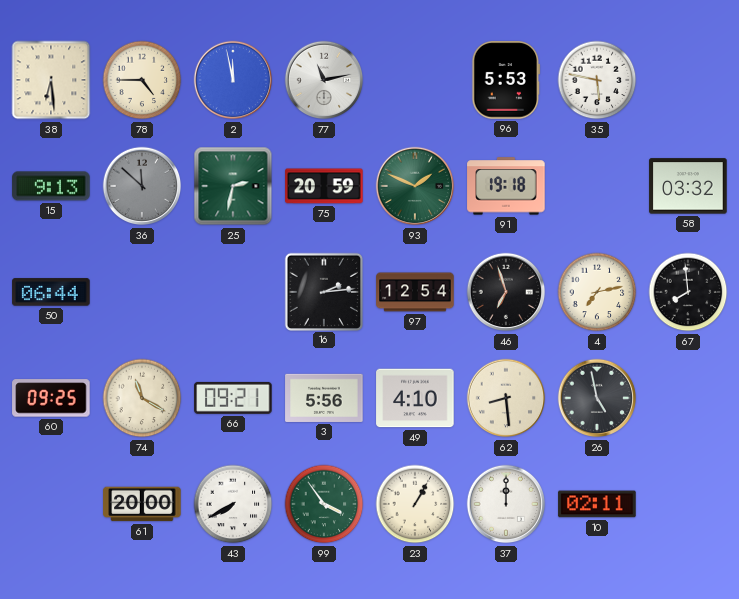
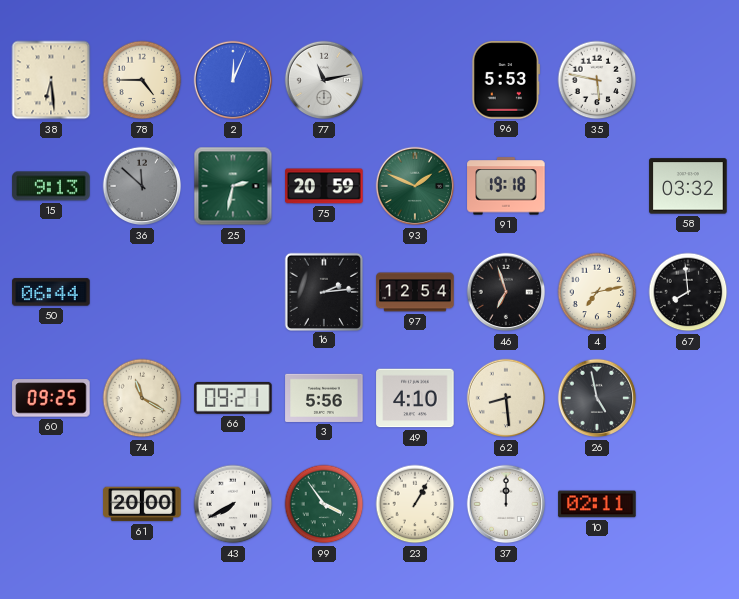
2: 11:58 -> 12:04 (233, 80)
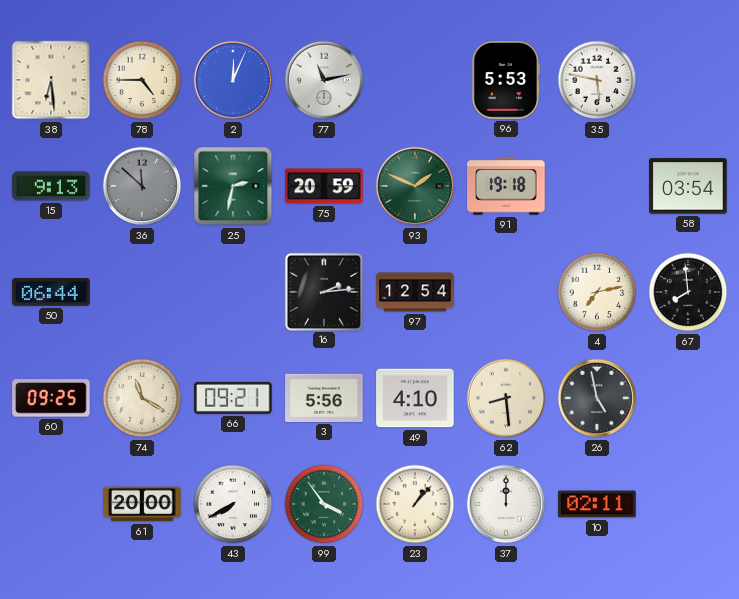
58: 03:32 -> 03:54 (688, 186)
46: 6:57 -> none (506, 292)
23: 1:05 -> 1:07 (415, 504)
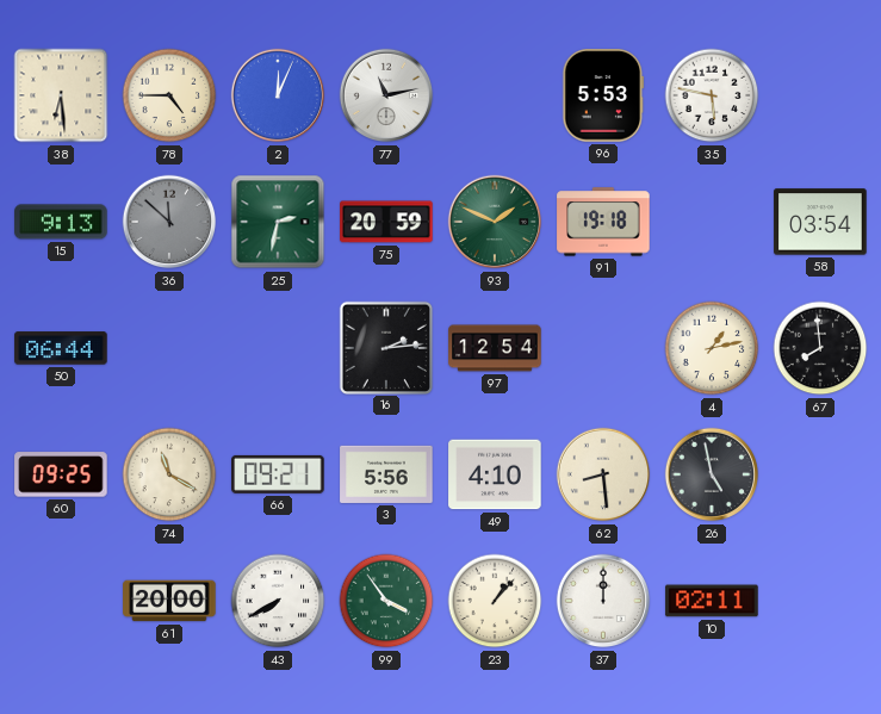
4: 7:13 -> 1:13 (712, 348)
